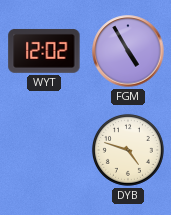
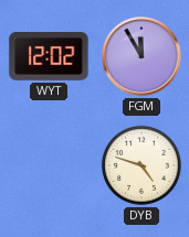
FGM: 4:55 -> 11:55 (141, 56)
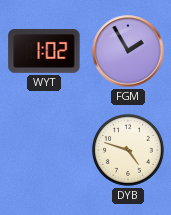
WYT: 12:02 -> 1:02 (44, 51)
FGM: 11:55 -> 1:55 (128, 51)
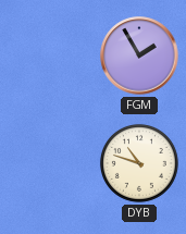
WYT: 1:02 -> none (44, 51)
DYB: 4:48 -> 10:48 (139, 163)
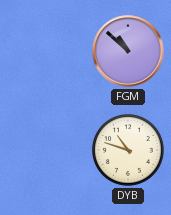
FGM: 1:55 -> 10:52 (128, 51)
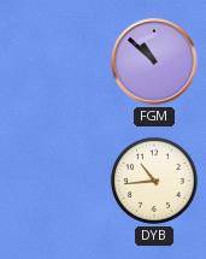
DYB: 10:48 -> 10:44 (154, 181)
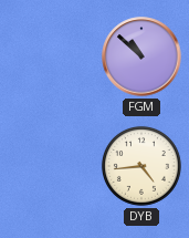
DYB: 10:44 -> 4:44 (141, 166)
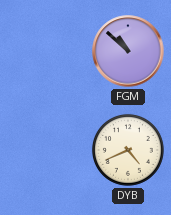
DYB: 4:44 -> 4:41 (128, 150)
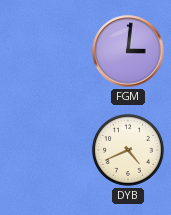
FGM: 10:52 -> 3:01 (128, 51)
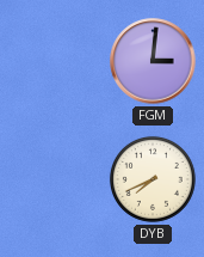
DYB: 4:41 -> 7:41 (153, 179)
